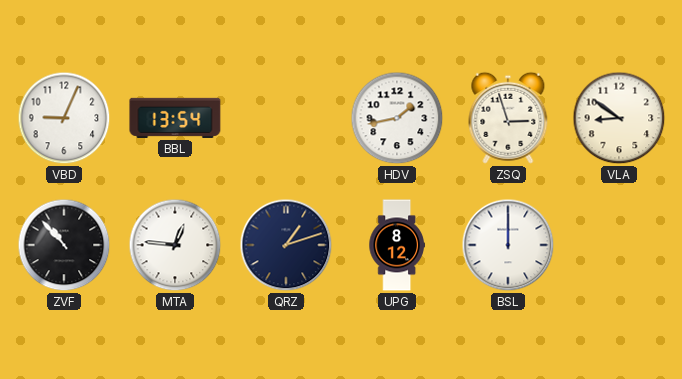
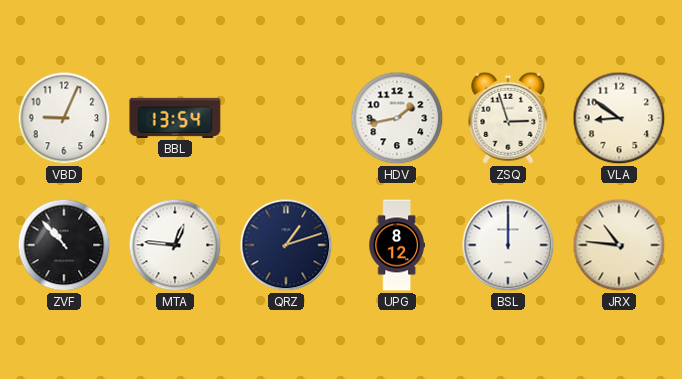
JRX: none -> 10:46 (619, 245)
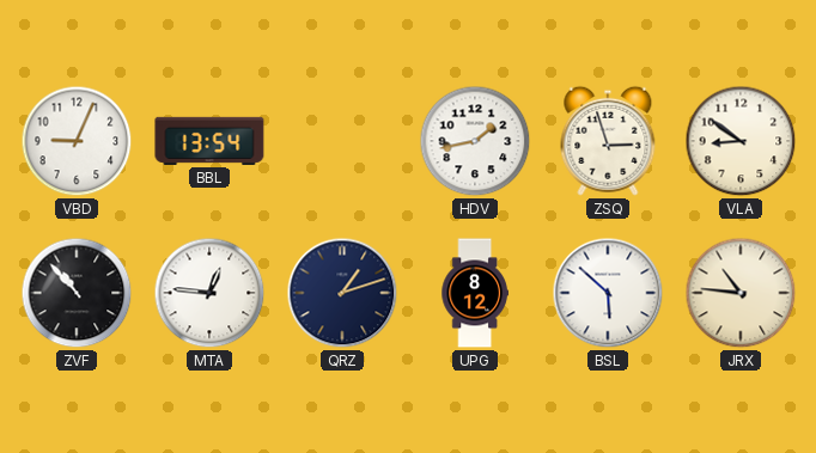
BSL: 12:00 -> 5:52 (608, 293)
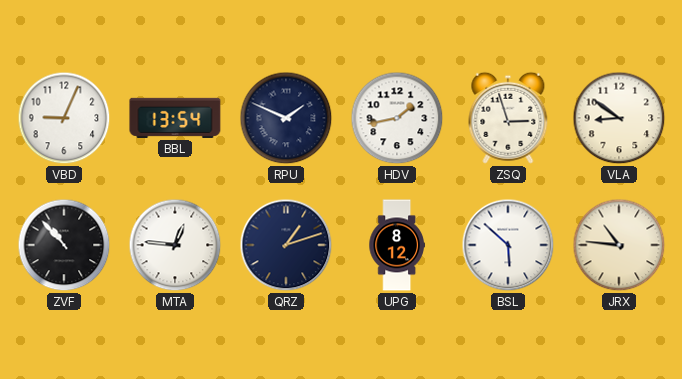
RPU: none -> 1:49 (286, 118)
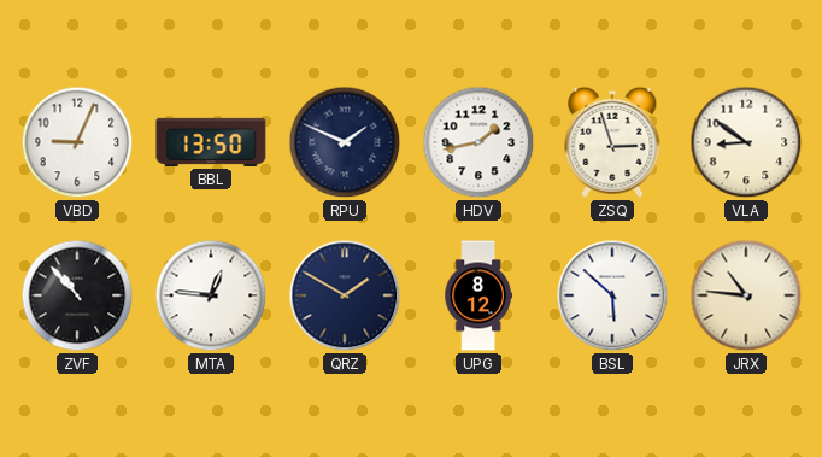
BBL: 13:54 -> 13:50 (211, 142)
QRZ: 1:12 -> 1:50 (345, 295)
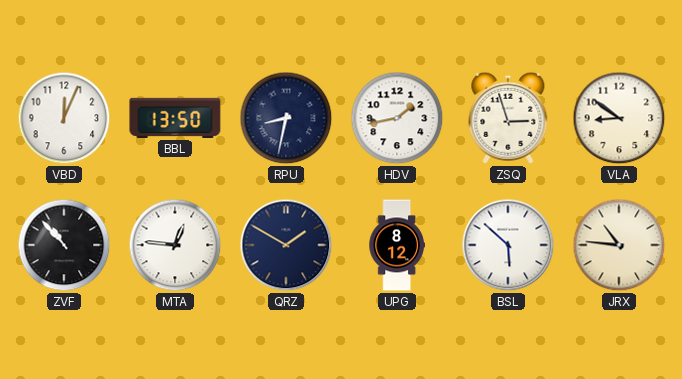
VBD: 9:04 -> 12:04 (64, 118)
RPU: 1:49 -> 8:32 (286, 118)
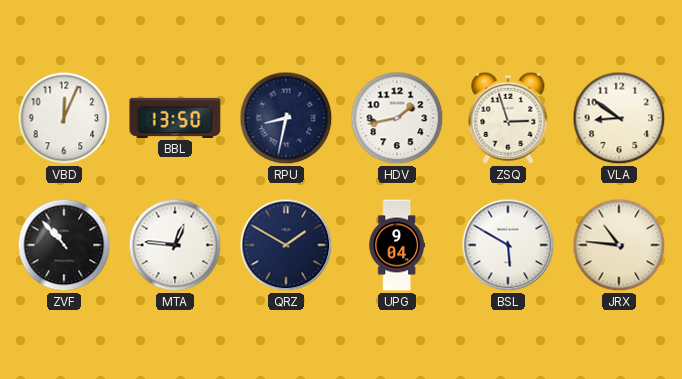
UPG: 8:12 -> 9:04 (397, 245)
BSL: 5:52 -> 5:50 (508, 245)
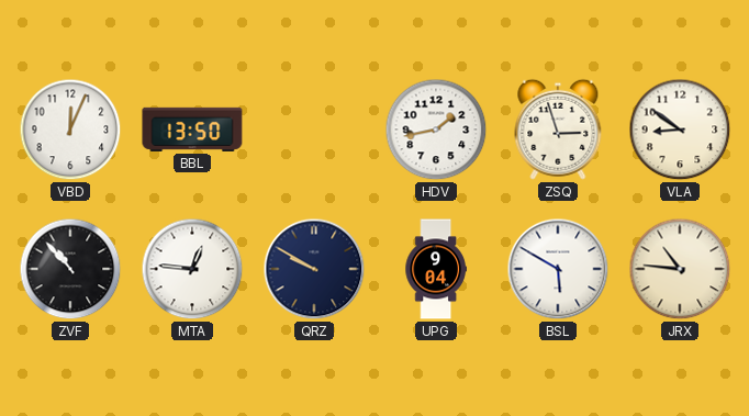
RPU: 8:32 -> none (286, 118)
QRZ: 1:50 -> 9:50 (314, 269)
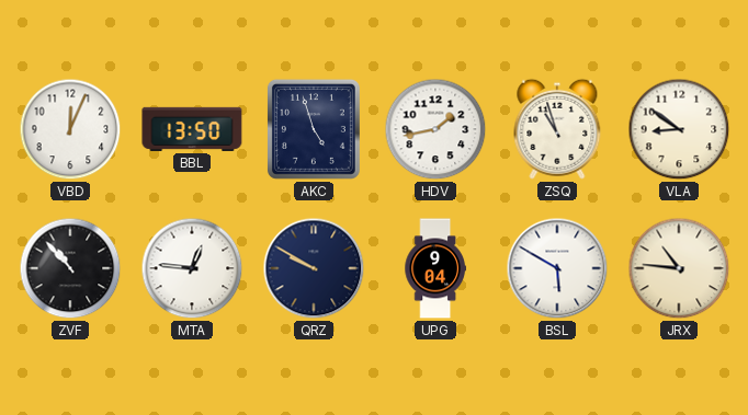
AKC: none -> 4:57 (314, 129)
ZSQ: 2:57 -> 10:57 (557, 129)
